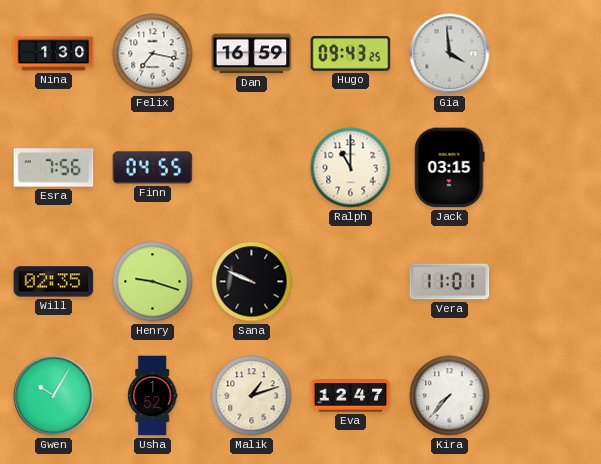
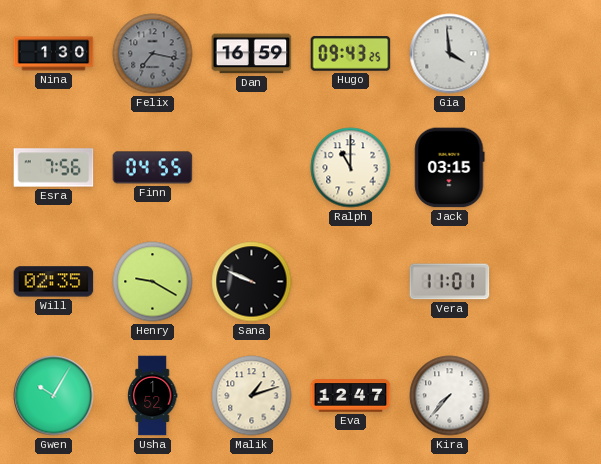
Felix dial: white -> grey (153, 54)
Henry: 9:18 -> 9:20 (153, 282)
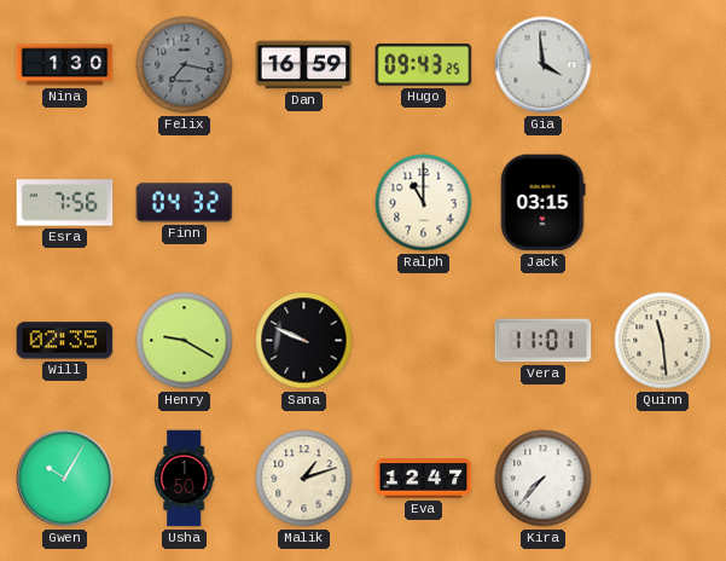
Finn: 04:55 -> 04:32 (185, 203)
Quinn: none -> 11:29 (663, 341)
Usha: 1:52 -> 1:50 (184, 479)
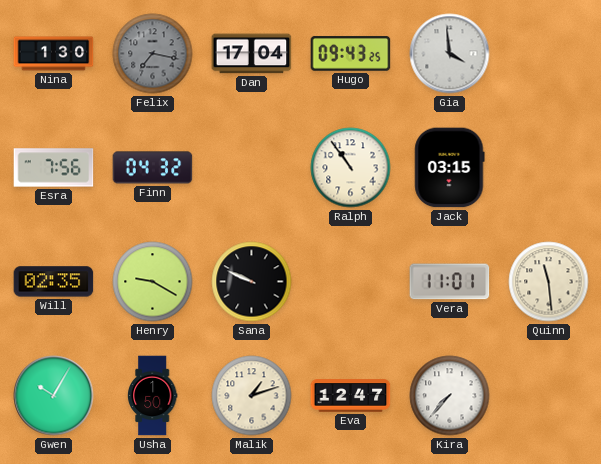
Dan: 16:59 -> 17:04 (252, 54)
Ralph: 11:00 -> 10:54 (351, 168)
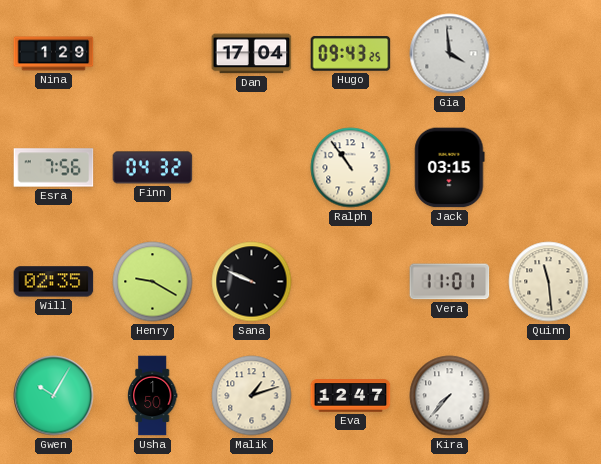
Nina: 1:30 -> 1:29 (54, 54)
Felix: 7:17 -> none (153, 54)
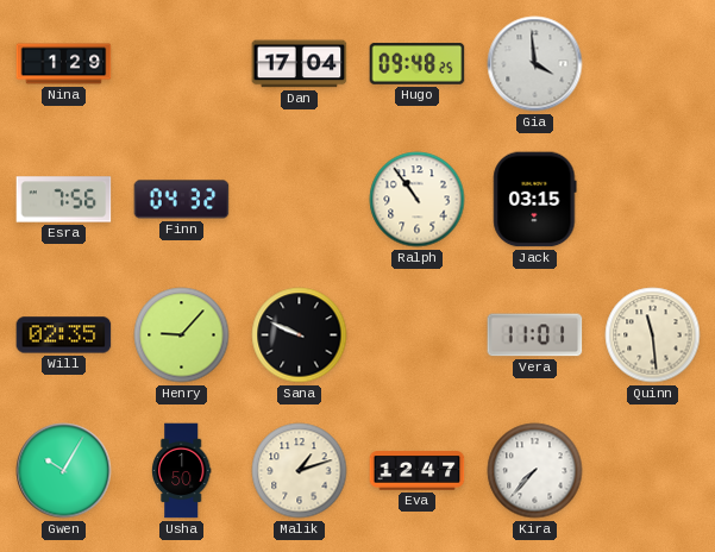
Hugo: 09:43 -> 09:48 (418, 64)
Henry: 9:20 -> 9:07 (182, 335)
